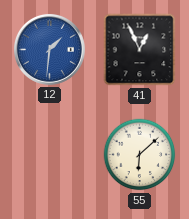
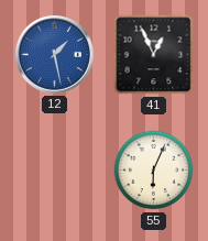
12: 1:31 -> 1:28 (54, 54)
55: 6:08 -> 6:04 (154, 171)
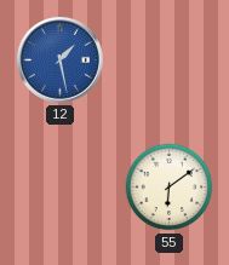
41: 12:56 -> none (154, 55)
55: 6:04 -> 6:09 (170, 188)
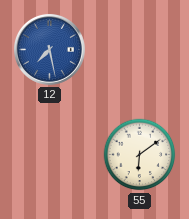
12: 1:28 -> 7:28 (49, 49)
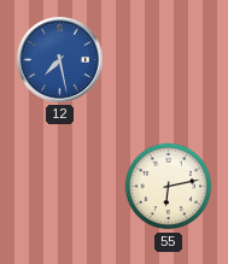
55: 6:09 -> 6:13 (169, 187)
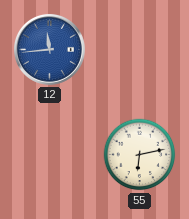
12: 7:28 -> 11:44 (49, 49)
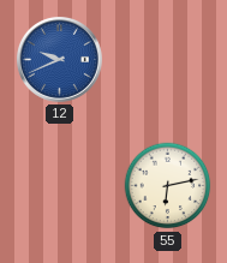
12: 11:44 -> 9:41 (59, 59)
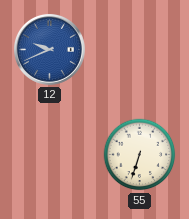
55: 6:13 -> 6:33 (140, 155)
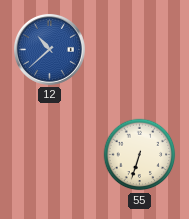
12: 9:41 -> 10:38 (49, 49)
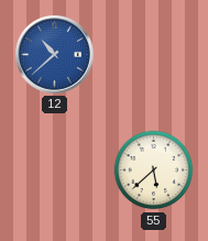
55: 6:33 -> 5:38 (154, 171)
